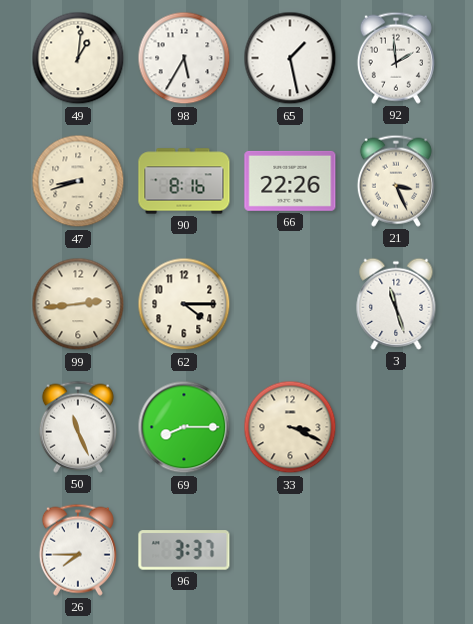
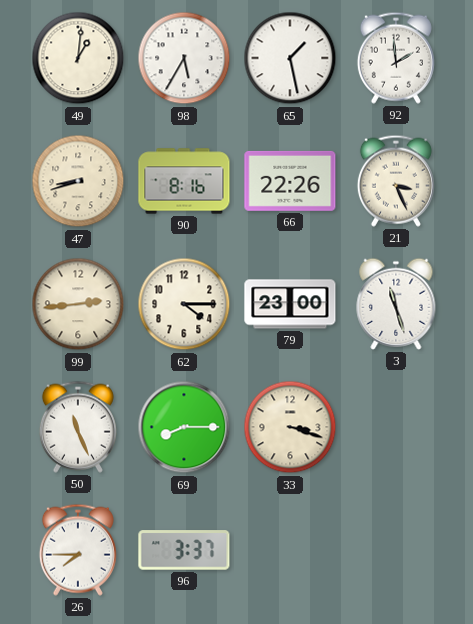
79: none -> 23:00 (290, 304)
33: 3:19 -> 3:18 (290, 427)
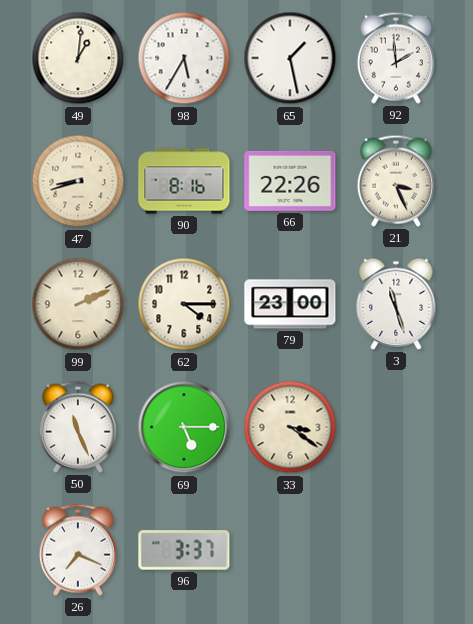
99: 2:44 -> 2:11 (78, 304)
69: 8:15 -> 5:15 (184, 427)
33: 3:18 -> 3:21 (290, 427)
26: 7:45 -> 7:19 (78, 550)
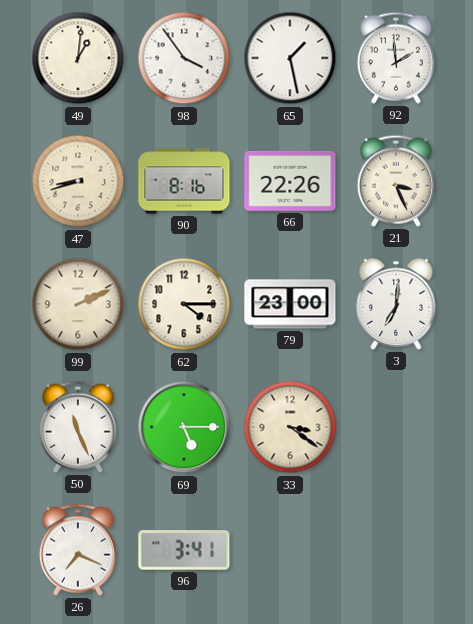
98: 5:35 -> 3:54 (184, 58)
3: 11:27 -> 7:01 (396, 304)
96: 3:37 -> 3:41 (184, 550)
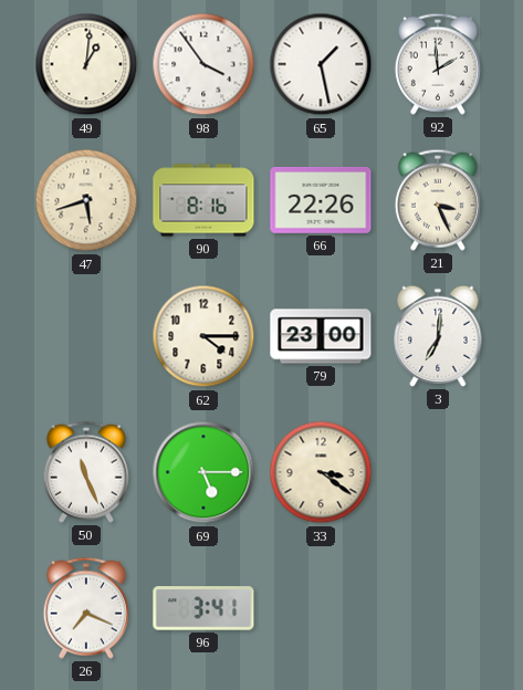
47: 8:42 -> 5:42 (86, 200)
99: 2:11 -> none (78, 304)
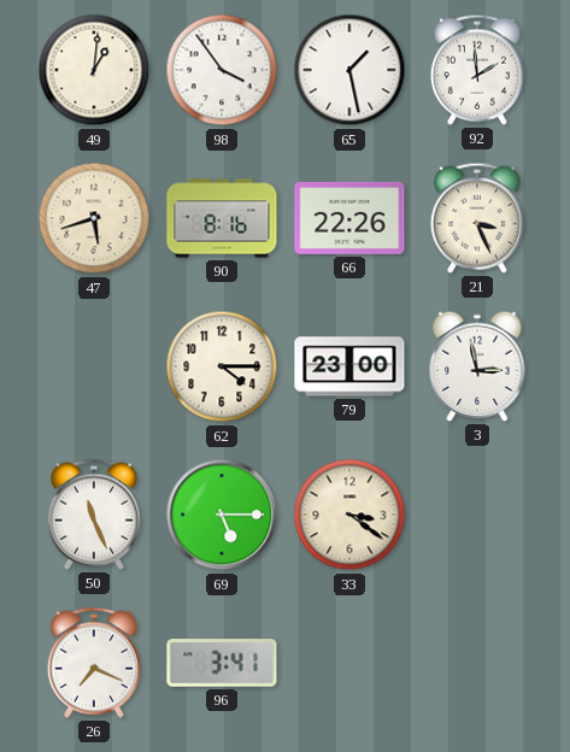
3: 7:01 -> 2:58 (477, 366)
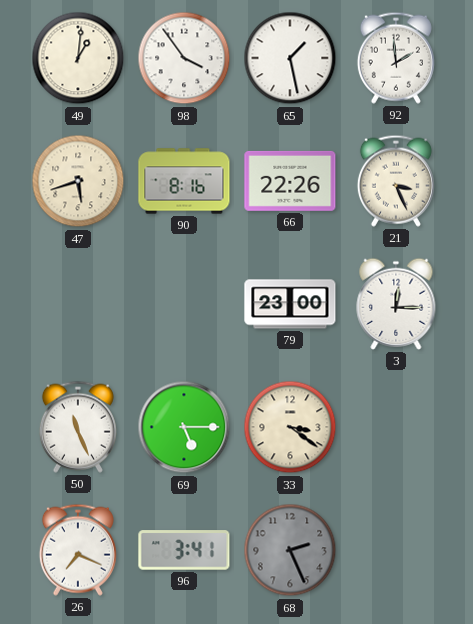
62: 4:15 -> none (222, 366)
3: 2:58 -> 12:15 (396, 304)
68: none -> 2:26 (290, 550)
